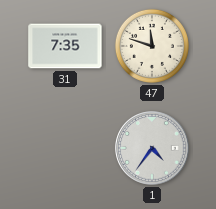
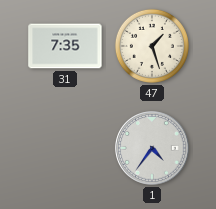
47: 11:48 -> 1:27 (152, 46)
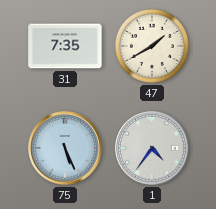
47: 1:27 -> 1:40 (152, 46)
75: none -> 5:26 (65, 148)
